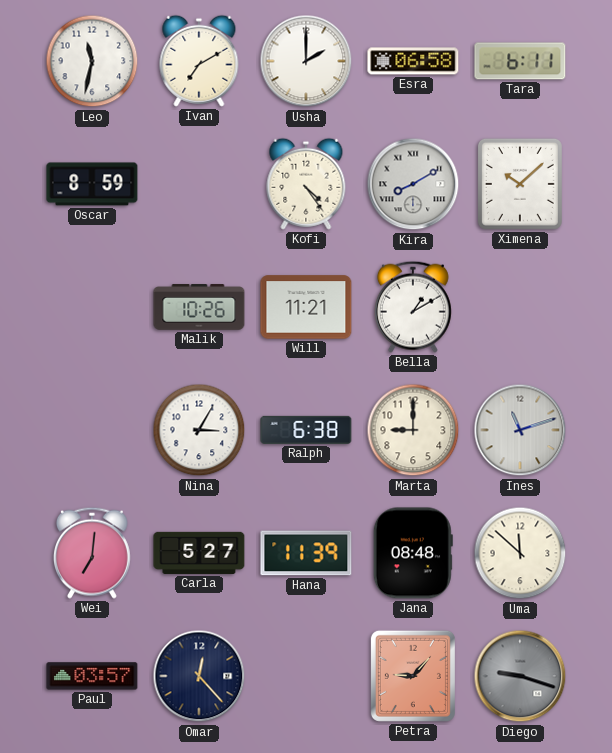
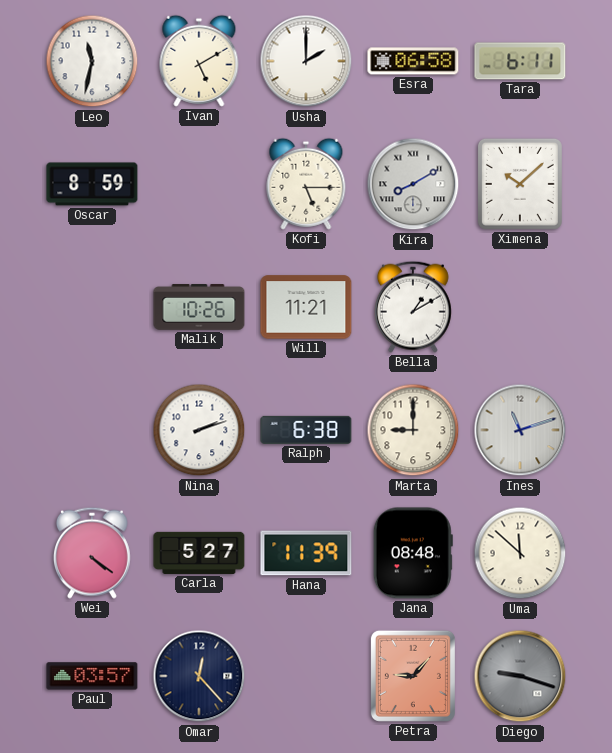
Ivan: 7:10 -> 5:10 (199, 61)
Kofi: 4:24 -> 5:15 (306, 184)
Nina: 3:05 -> 2:12 (199, 430)
Wei: 7:01 -> 4:21 (92, 553)
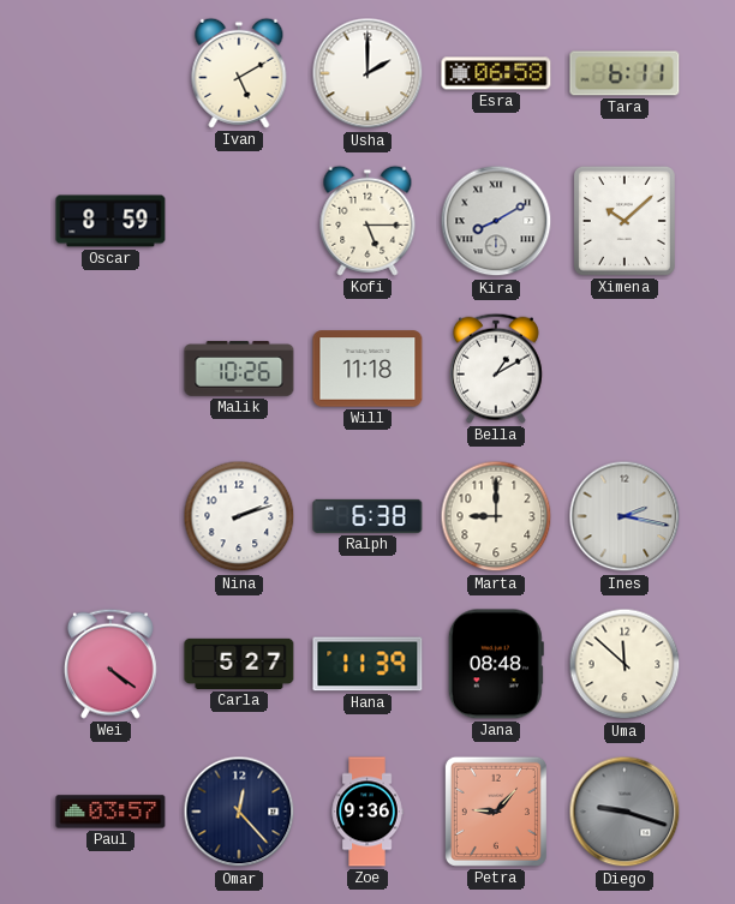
Leo: 11:32 -> none (92, 61)
Will: 11:21 -> 11:18 (367, 369)
Ines: 11:12 -> 2:17 (625, 516)
Zoe: none -> 9:36 (367, 812)
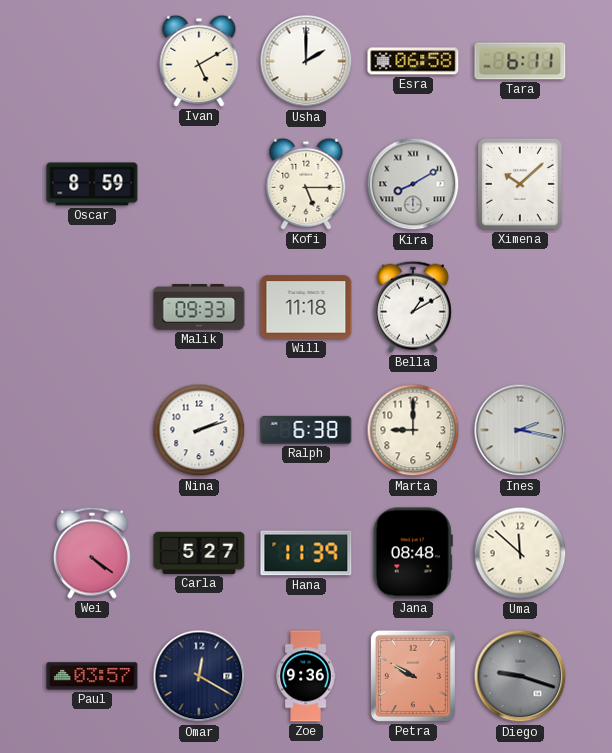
Malik: 10:26 -> 09:33 (199, 307)
Omar: 12:23 -> 12:20 (199, 676)
Petra: 9:07 -> 9:50 (413, 676)
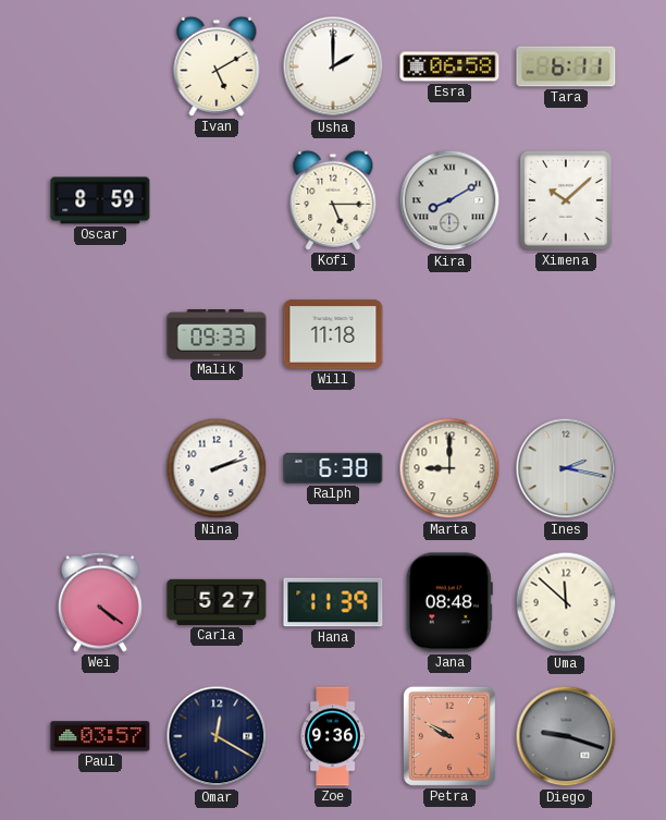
Bella: 1:10 -> none (413, 307)
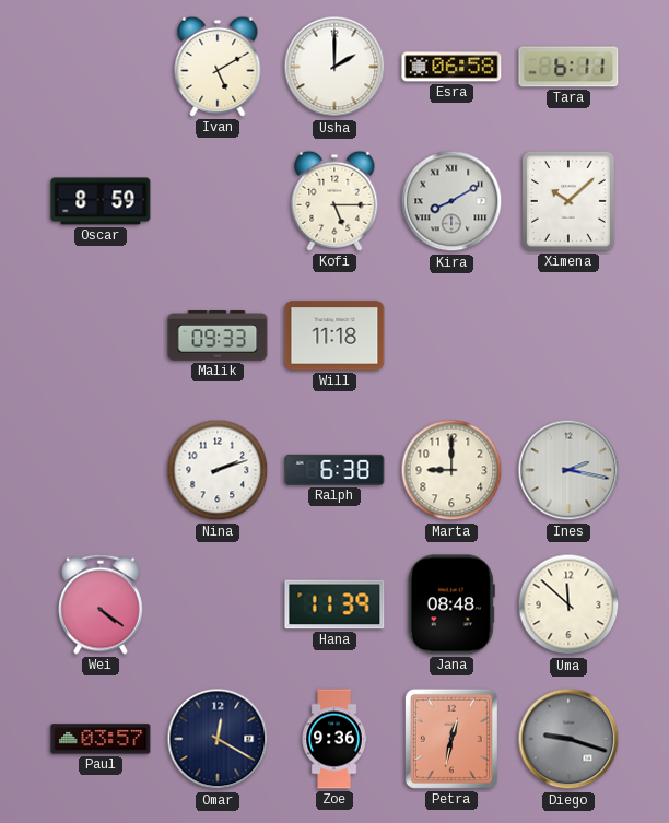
Carla: 5:27 -> none (217, 602)
Petra: 9:50 -> 12:32 (451, 739)
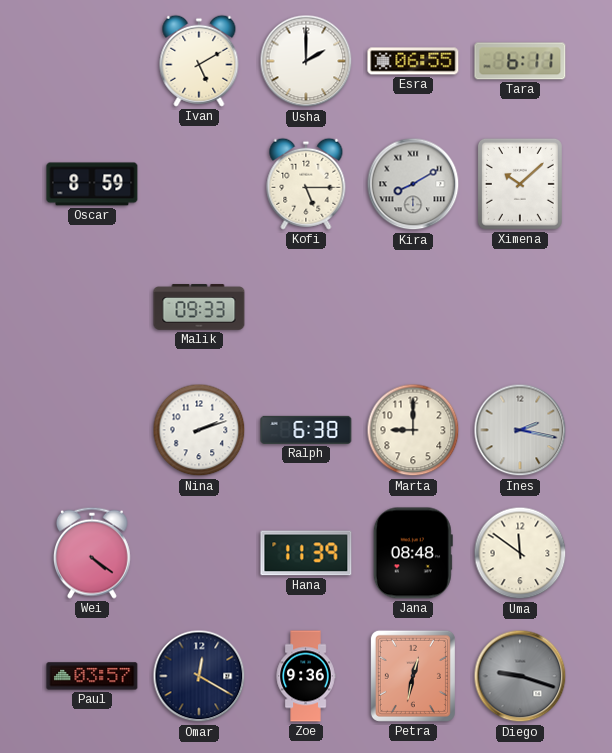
Esra: 06:58 -> 06:55 (413, 61)
Will: 11:18 -> none (334, 336)
Uma: 11:52 -> 11:51 (520, 553)
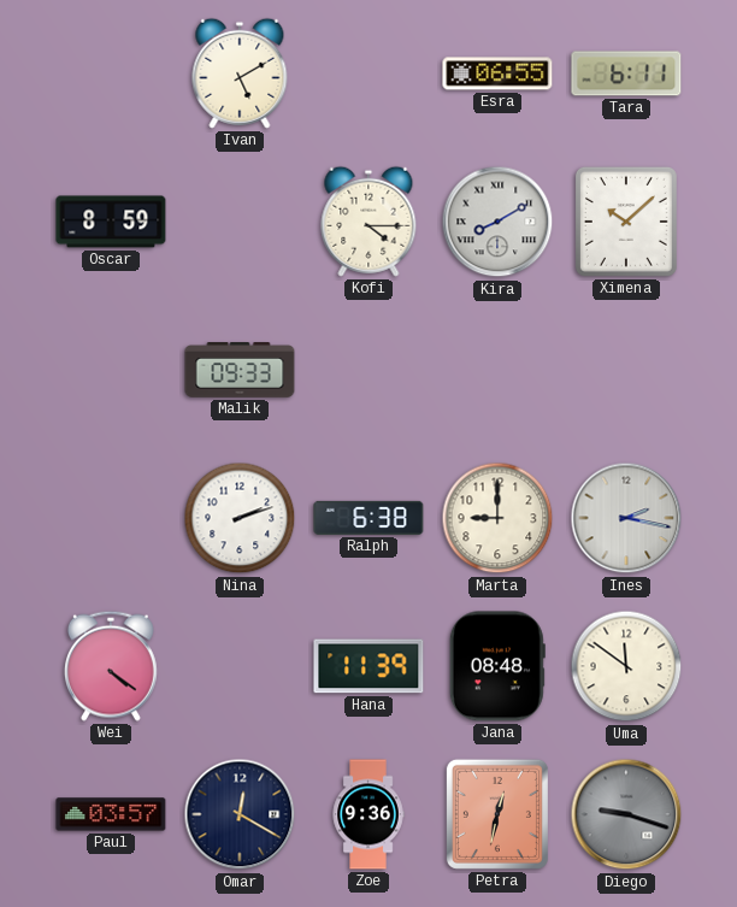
Usha: 2:00 -> none (306, 61)
Kofi: 5:15 -> 4:15 (368, 222)
